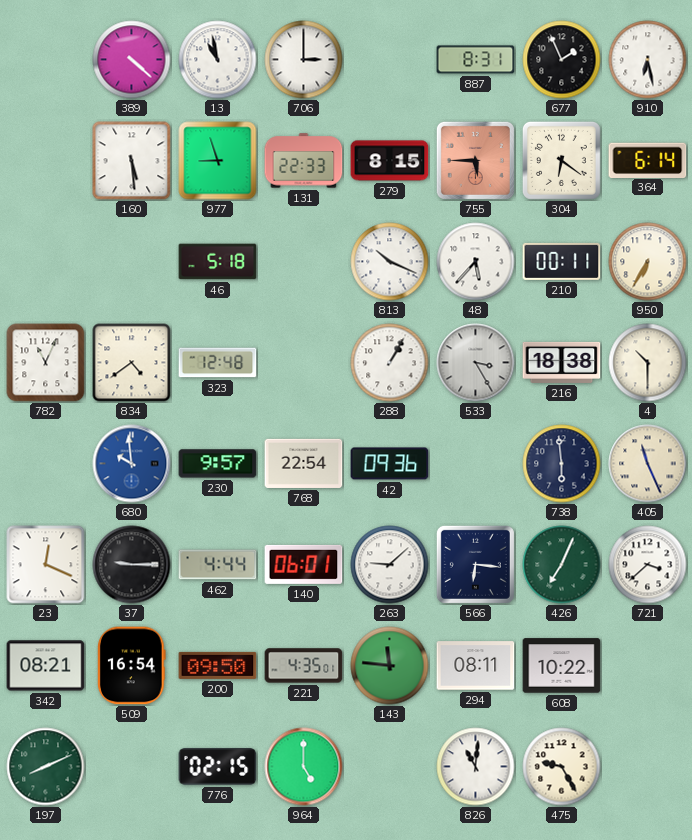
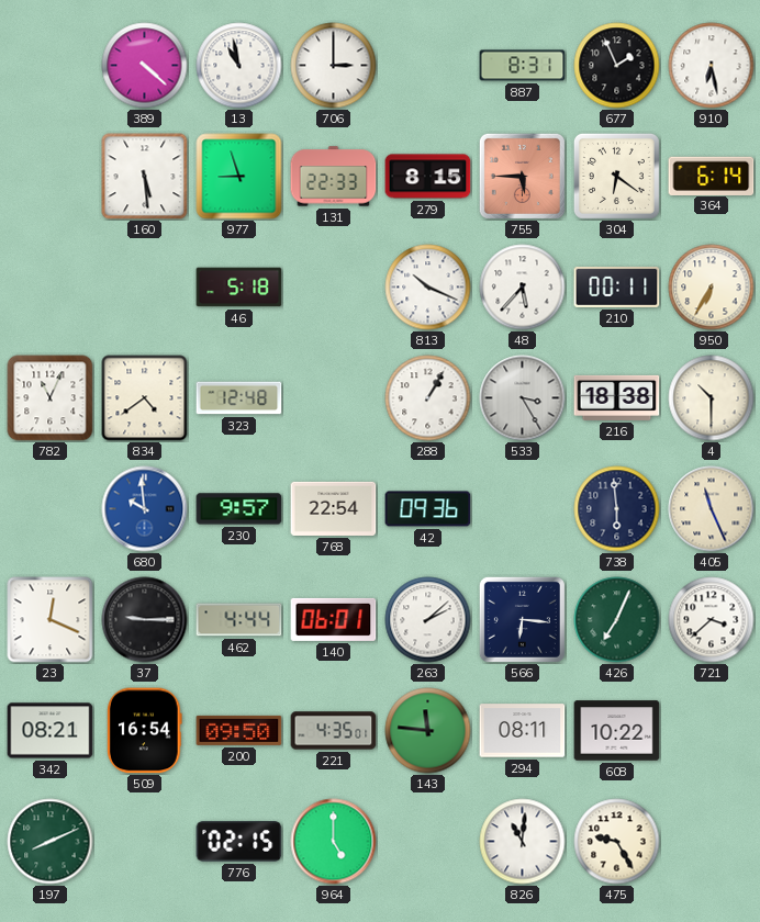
263: 9:08 -> 2:08 (428, 620)
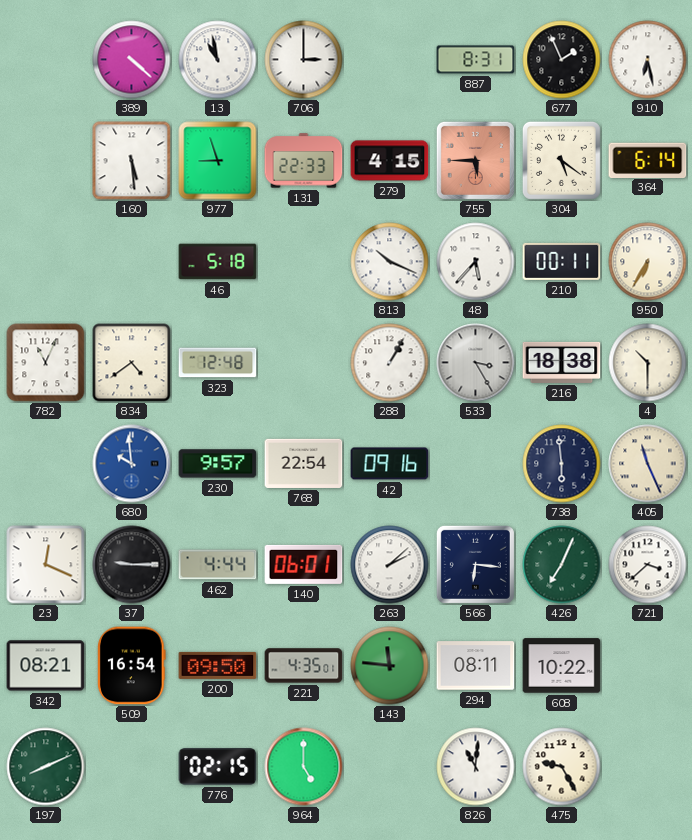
279: 8:15 -> 4:15 (390, 161)
304: 6:21 -> 5:21 (561, 160)
42: 09:36 -> 09:16 (390, 464)
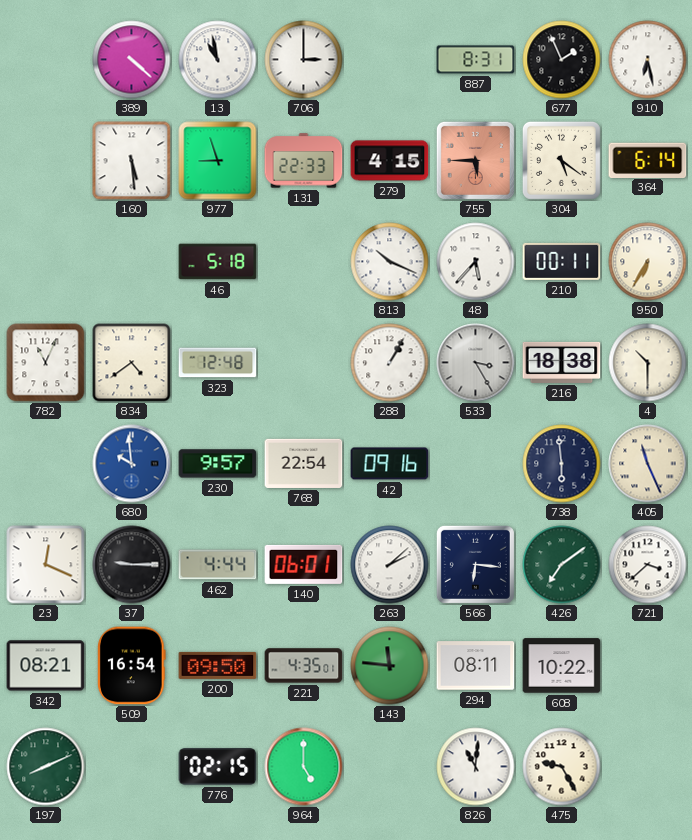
426: 7:04 -> 7:09 (562, 565)
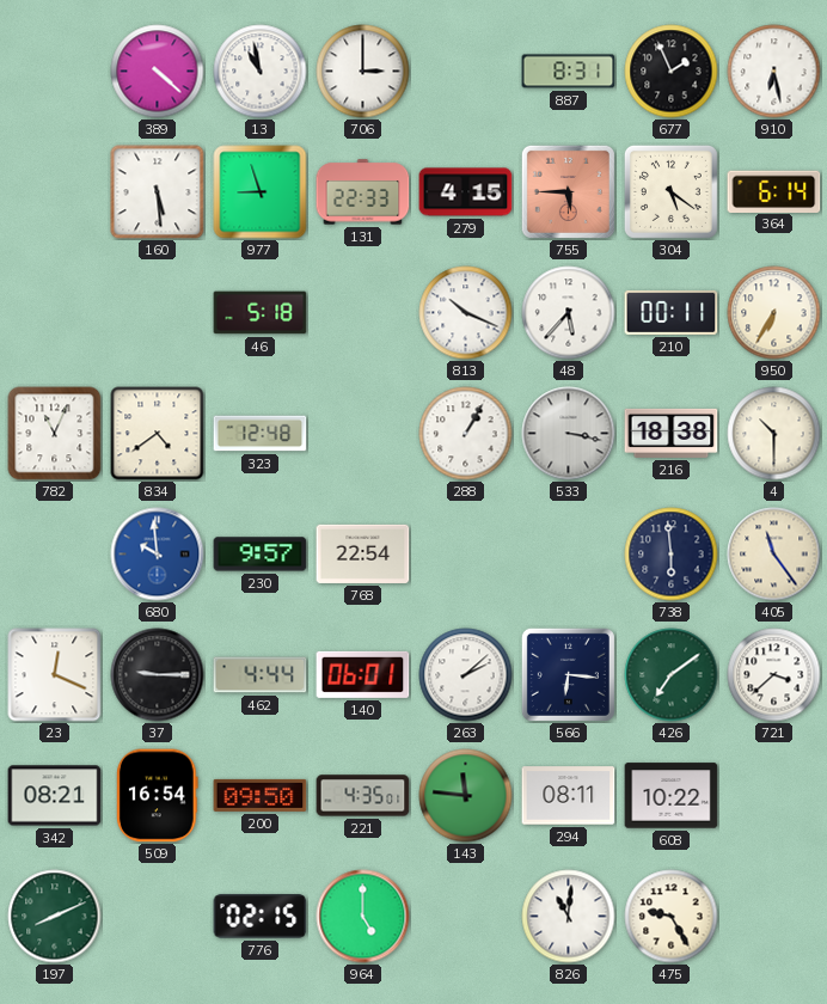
533: 3:25 -> 3:17 (569, 434)
42: 09:16 -> none (390, 464)
405: 11:26 -> 11:24 (774, 555)
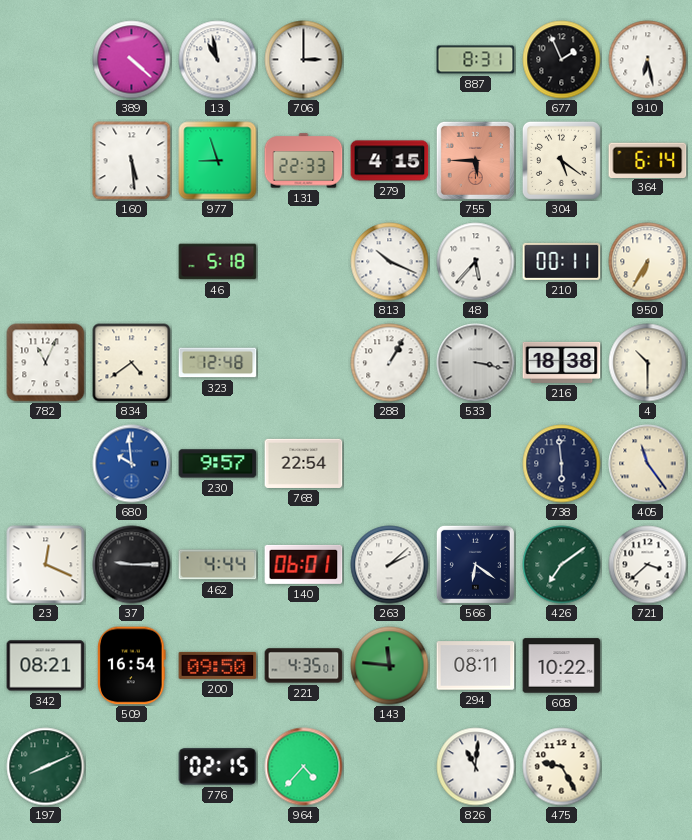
566: 6:16 -> 6:21 (475, 564)
964: 5:00 -> 4:37 (304, 767)
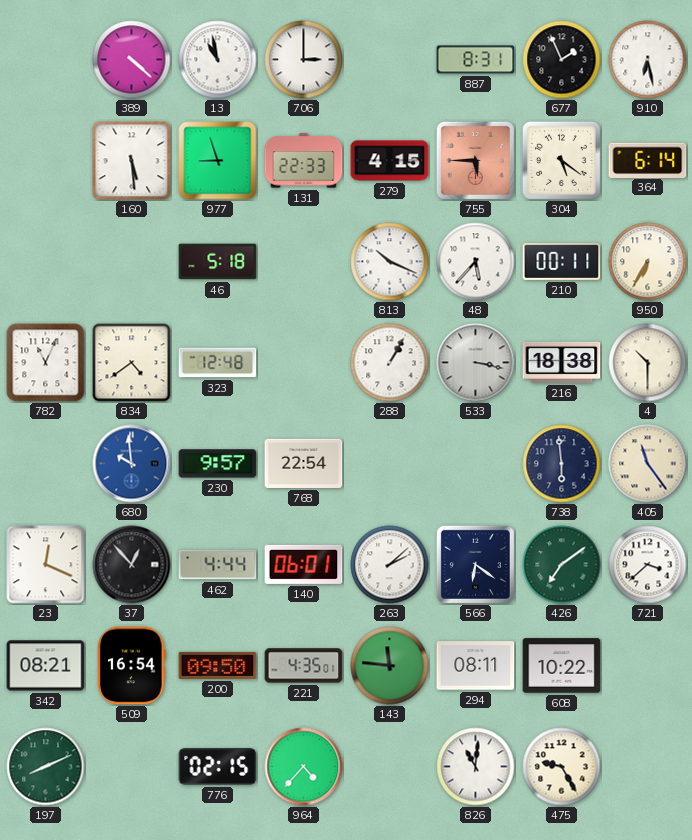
37: 9:15 -> 12:53 (132, 565)
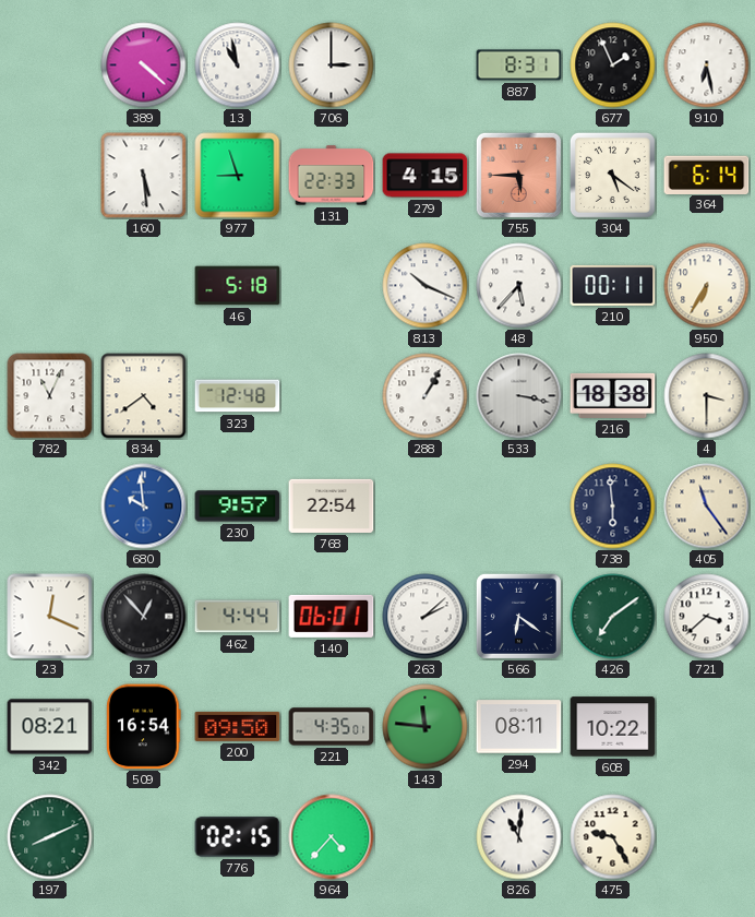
4: 10:30 -> 3:30 (707, 396)
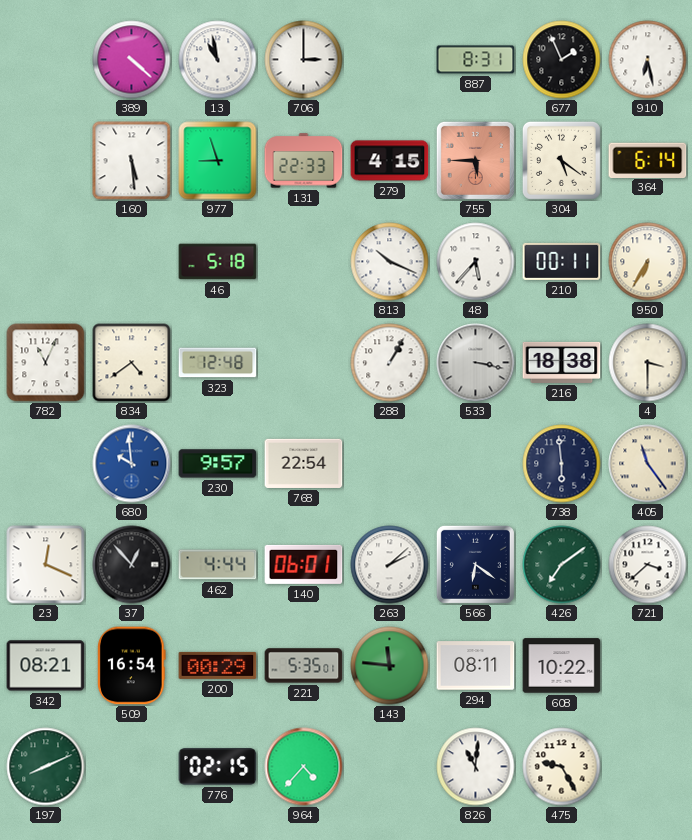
200: 09:50 -> 00:29 (218, 665)
221: 4:35 -> 5:35 (304, 666)
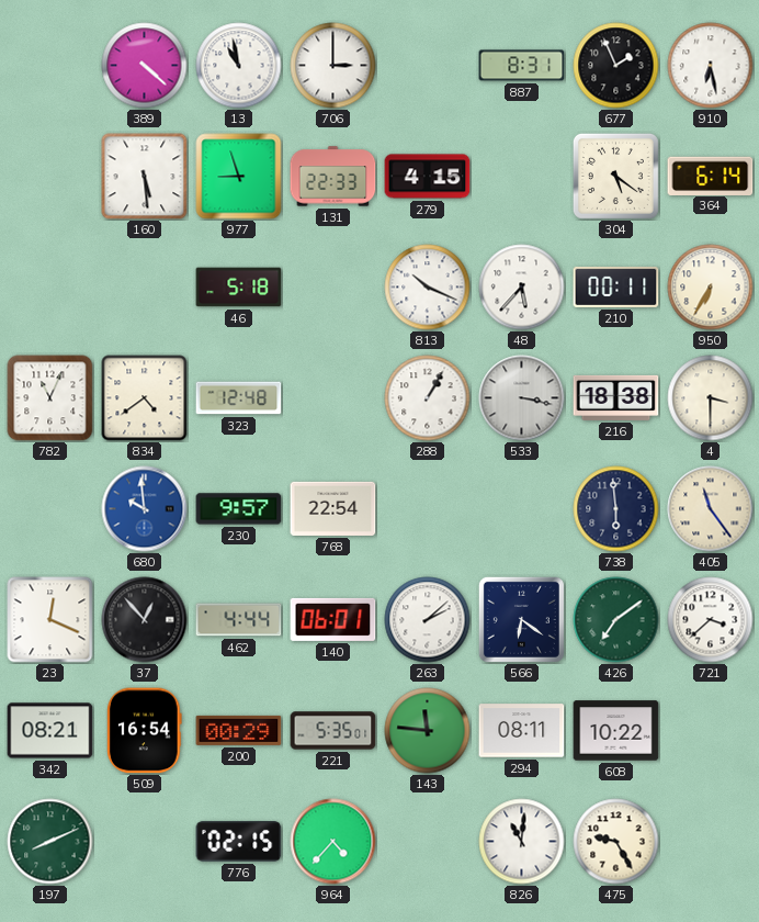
755: 5:45 -> none (475, 160)
